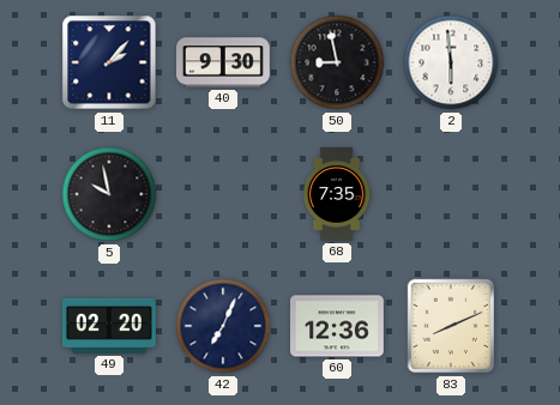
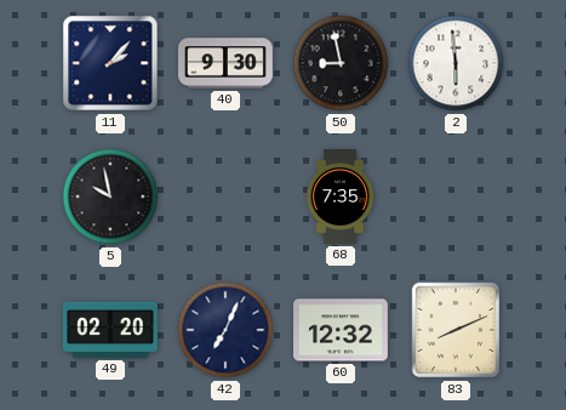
60: 12:36 -> 12:32 (342, 330)
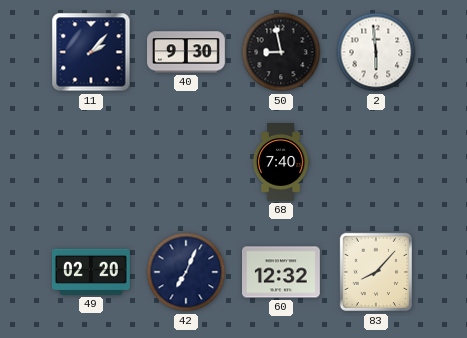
5: 9:58 -> none (110, 197)
68: 7:35 -> 7:40 (281, 163)
83: 8:11 -> 8:07 (375, 272)
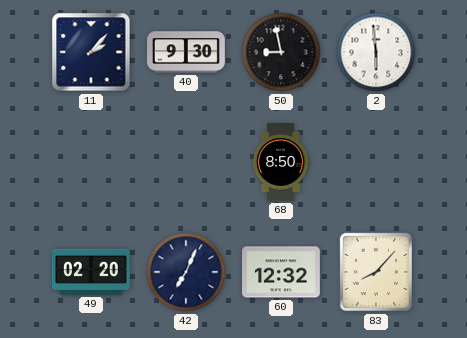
68: 7:40 -> 8:50 (281, 163)
